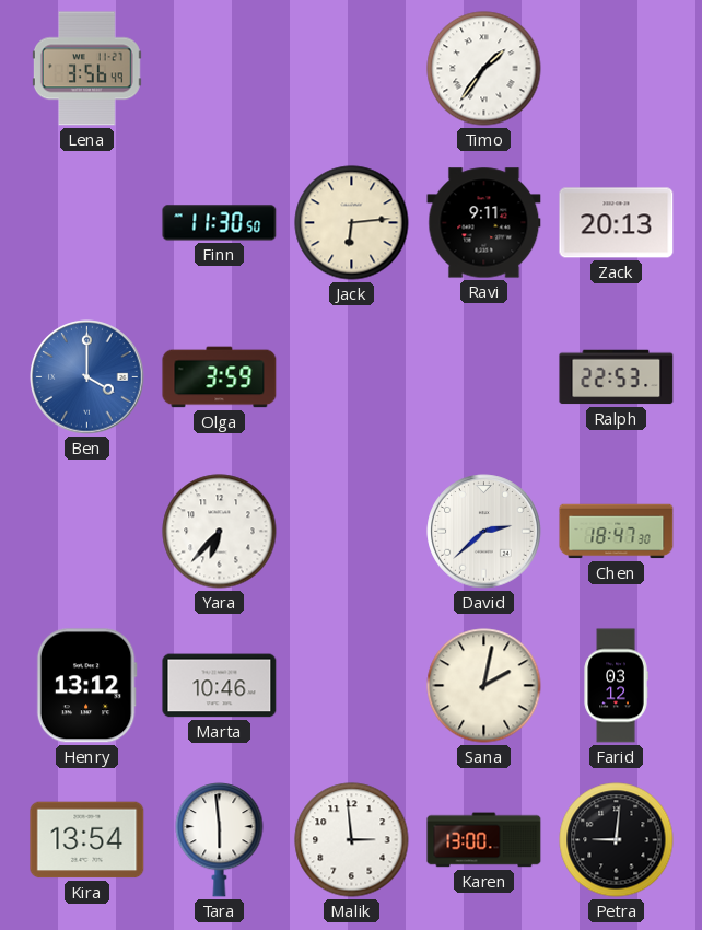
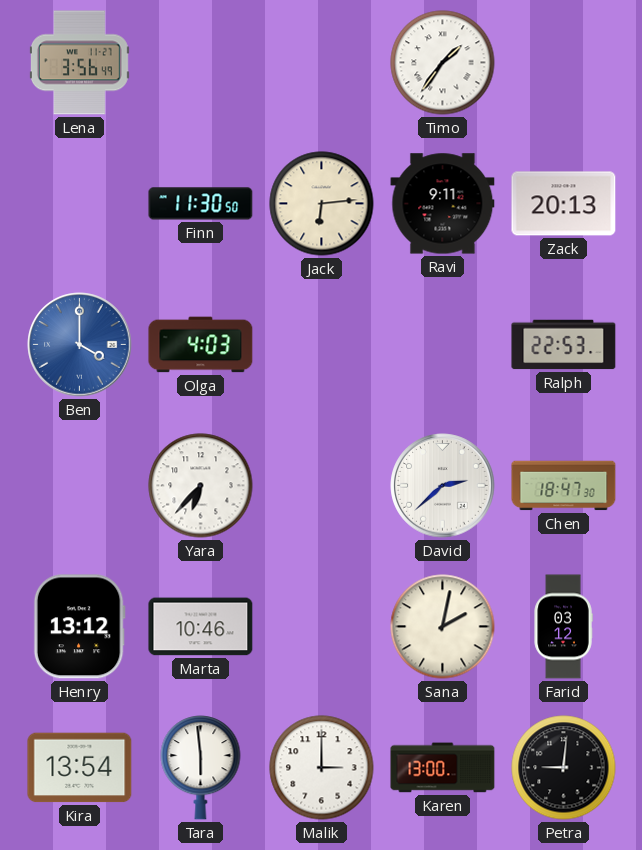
Olga: 3:59 -> 4:03 (201, 345)
Malik: 2:59 -> 3:00 (322, 768)
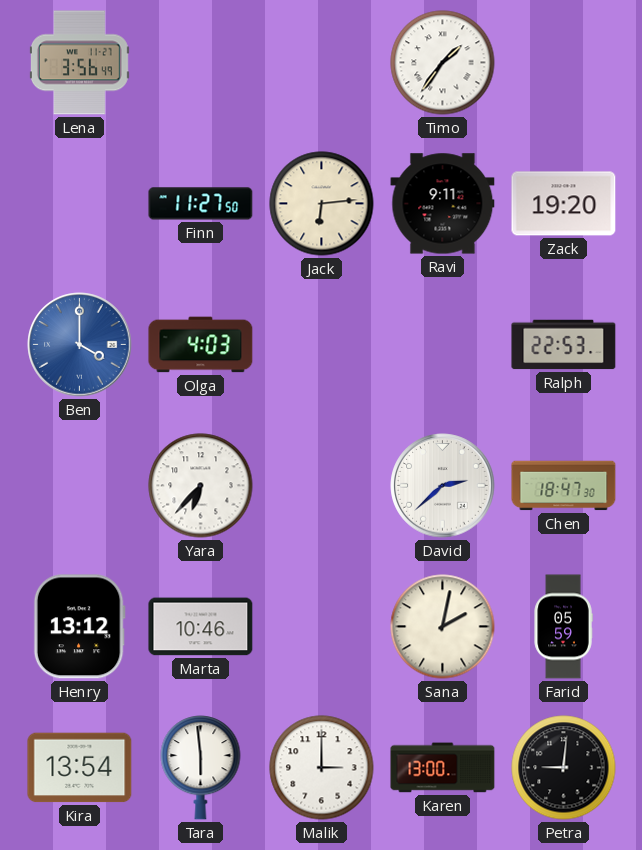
Finn: 11:30 -> 11:27 (201, 204)
Zack: 20:13 -> 19:20 (564, 204)
Farid: 03:12 -> 05:59 (563, 627)
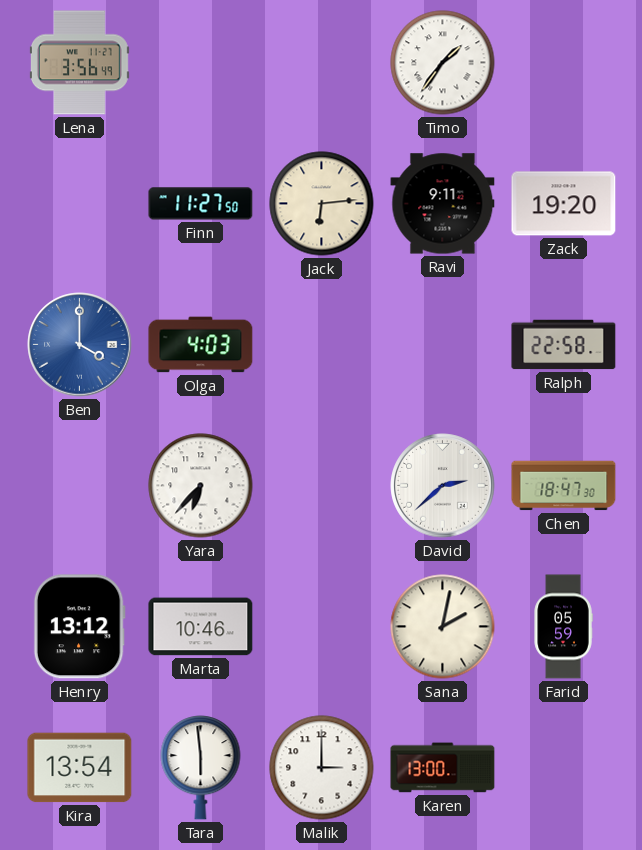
Ralph: 22:53 -> 22:58 (564, 345)
Petra: 9:01 -> none (564, 768)
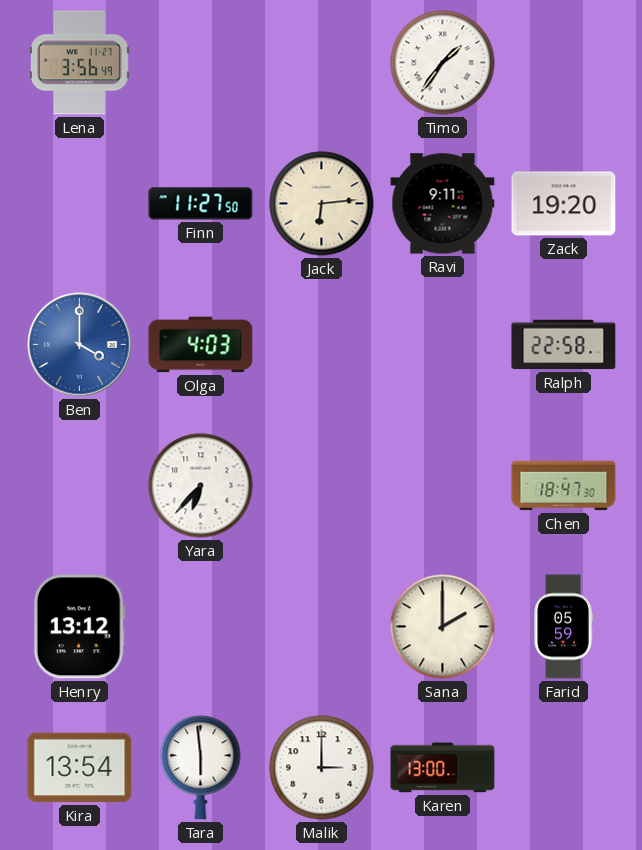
David: 2:38 -> none (443, 486)
Marta: 10:46 -> none (201, 627)
Sana: 2:02 -> 2:00 (443, 627)
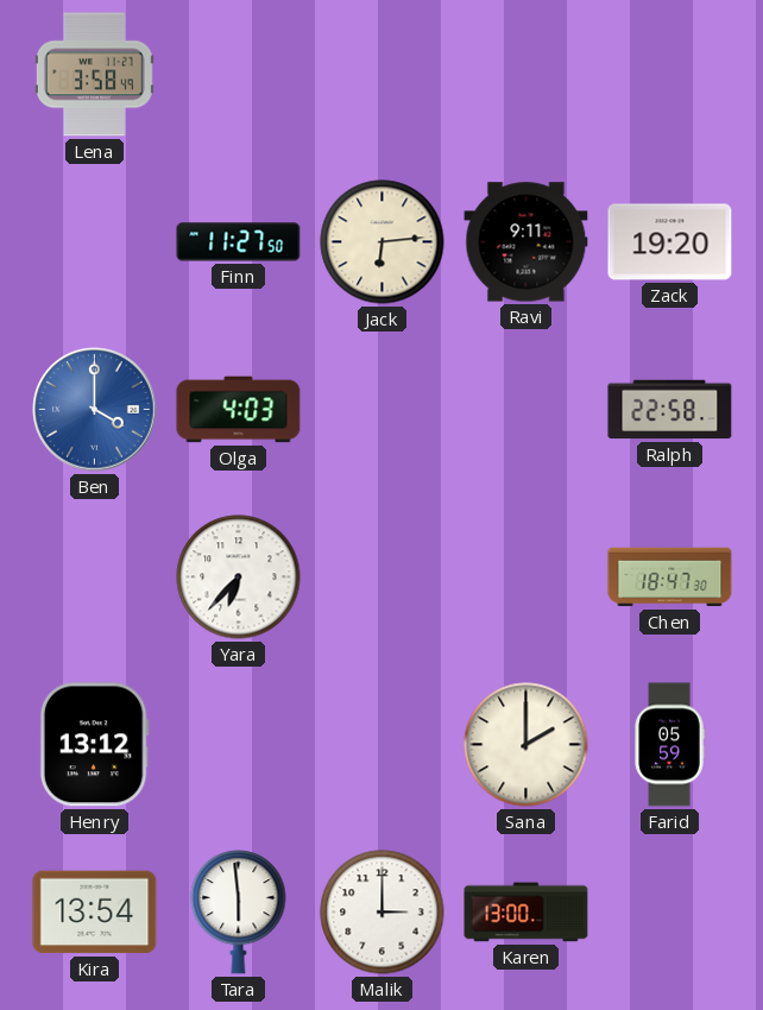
Lena: 3:56 -> 3:58 (94, 75)
Timo: 1:36 -> none (443, 63)
